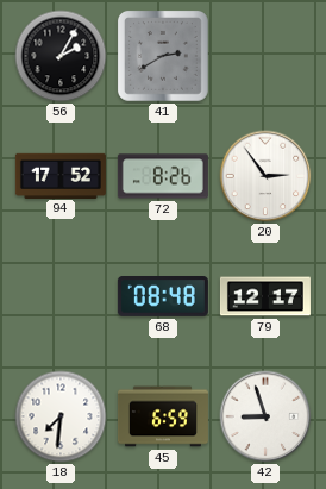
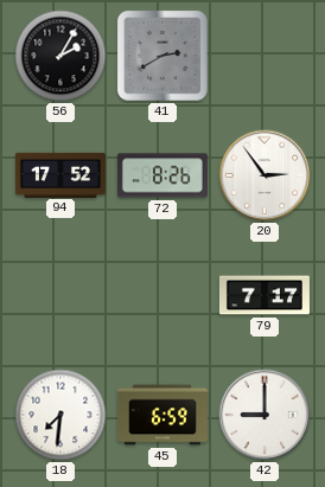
68: 08:48 -> none (163, 297)
79: 12:17 -> 7:17 (265, 295)
42: 8:57 -> 9:00 (265, 415)
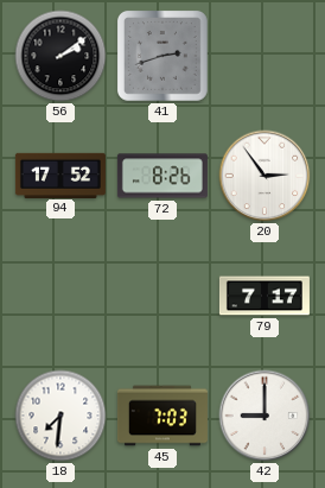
56: 2:05 -> 2:09 (60, 56)
41: 2:40 -> 2:42 (164, 57)
45: 6:59 -> 7:03 (162, 416)
